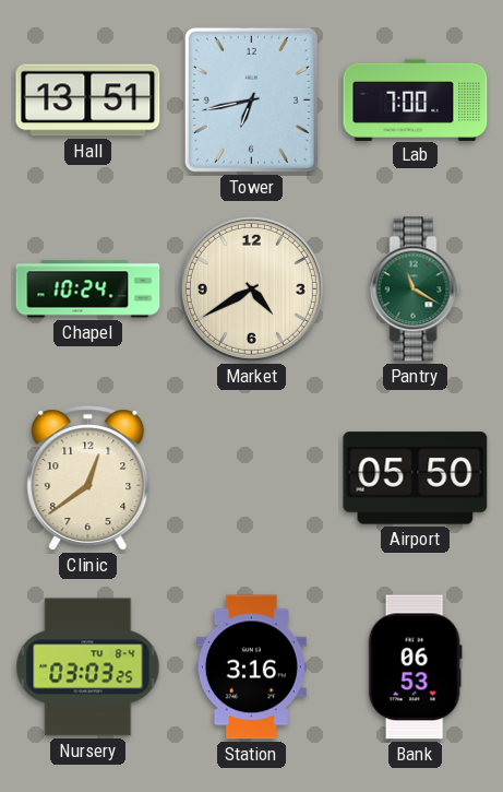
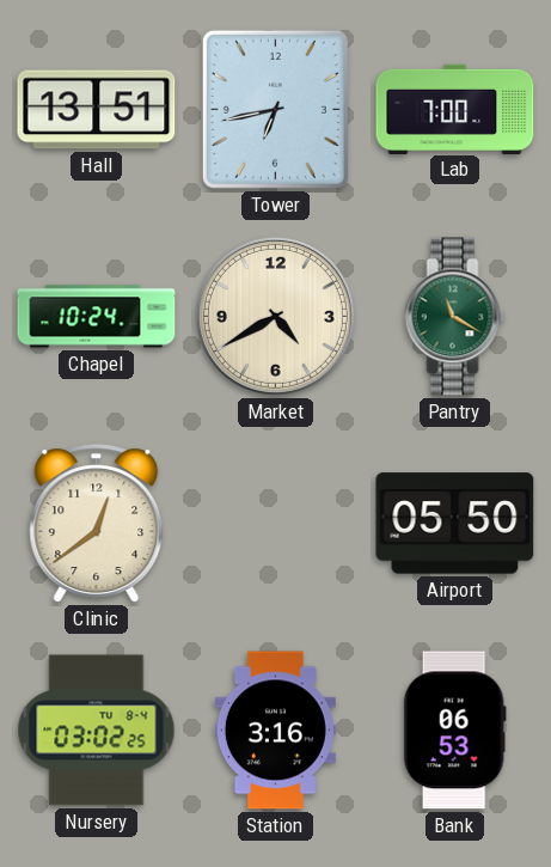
Nursery: 03:03 -> 03:02 (97, 731)
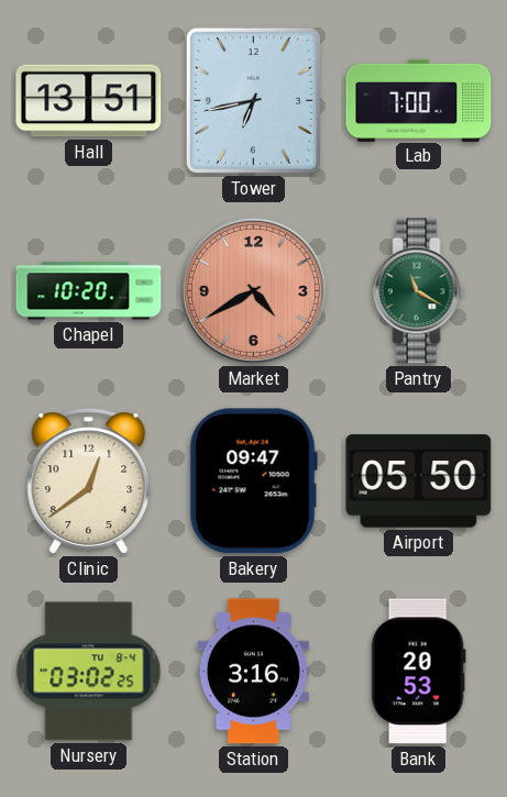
Chapel: 10:24 -> 10:20 (89, 291)
Market dial: cream -> salmon (253, 290)
Bakery: none -> 09:47 (253, 481)
Bank: 06:53 -> 20:53 (418, 672)
